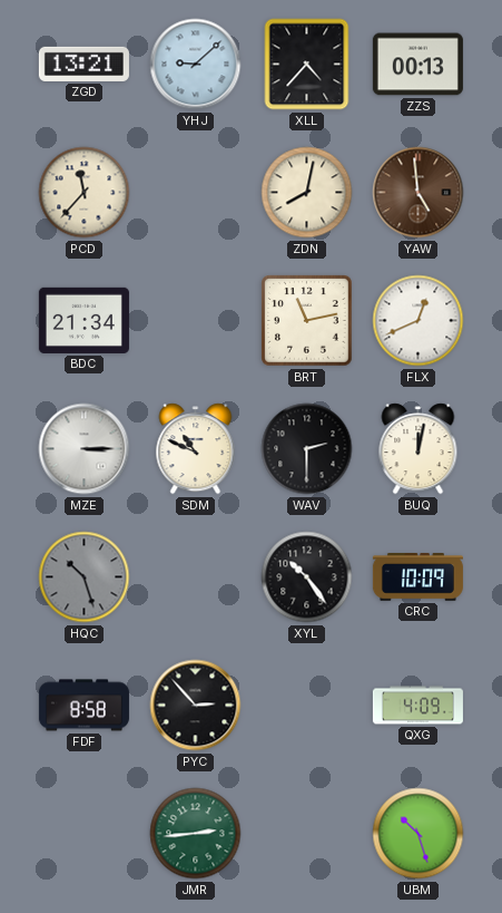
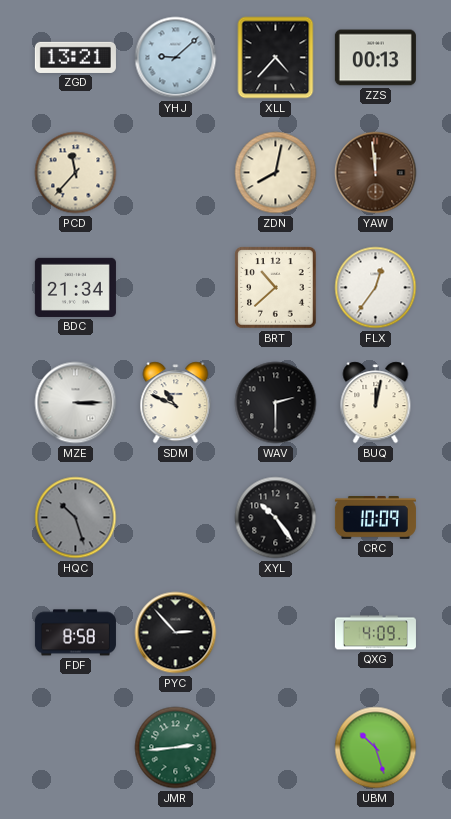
YAW: 4:59 -> 11:59 (376, 173)
BRT: 11:13 -> 10:38 (276, 288)
FLX: 12:41 -> 12:36 (376, 288)
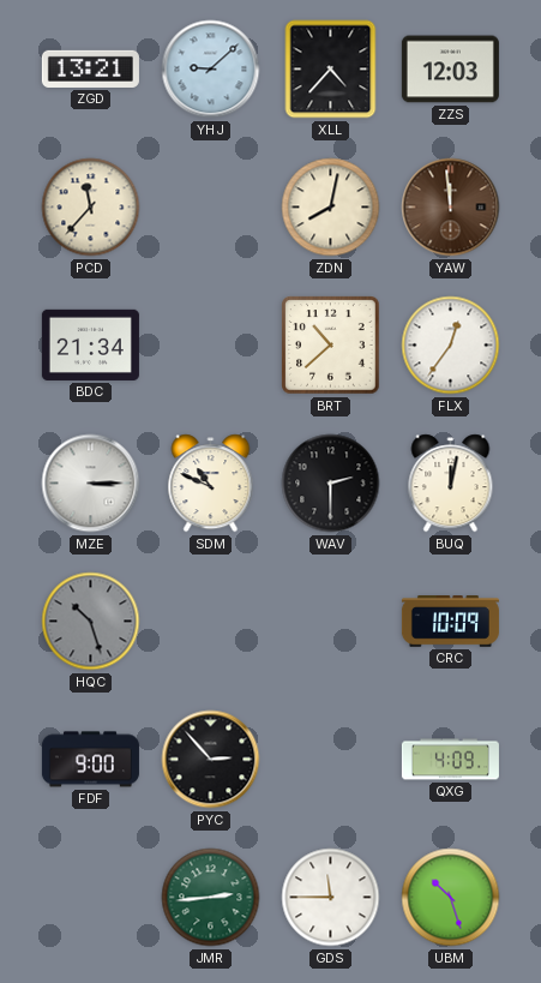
ZZS: 00:13 -> 12:03 (450, 70)
XYL: 10:24 -> none (276, 518)
FDF: 8:58 -> 9:00 (90, 760)
GDS: none -> 11:45 (331, 898)
